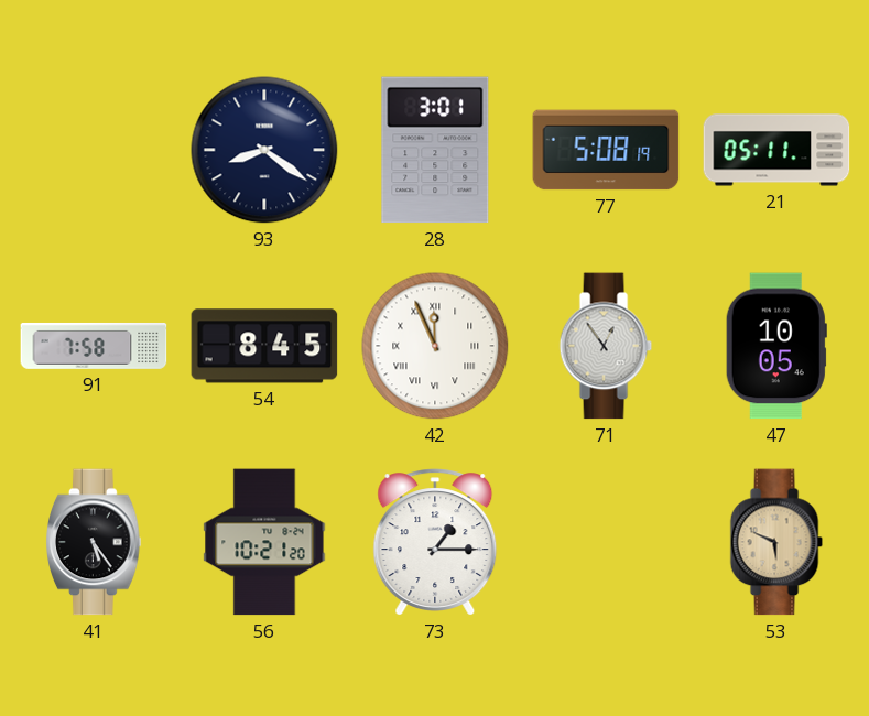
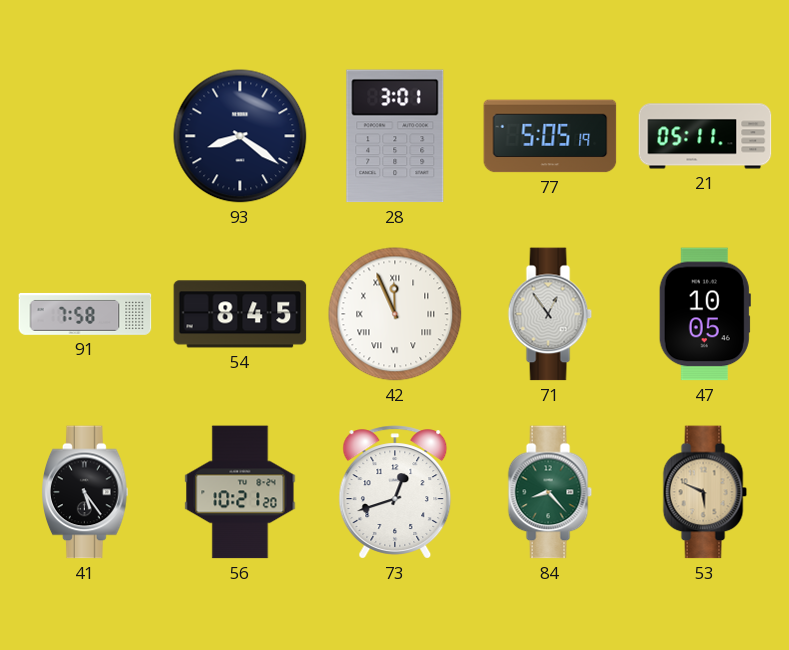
77: 5:08 -> 5:05 (550, 136)
73: 1:15 -> 12:42 (395, 492)
84: none -> 8:23 (550, 492)
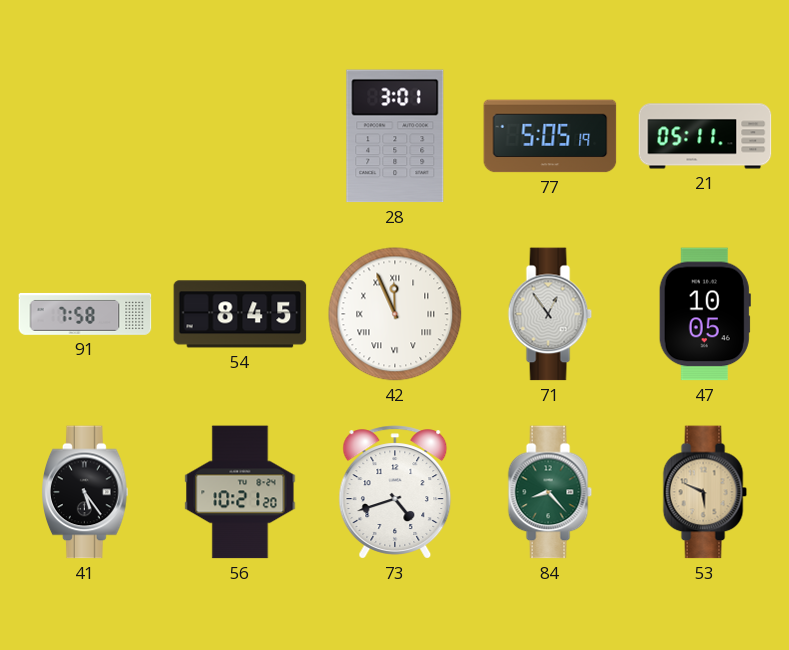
93: 8:21 -> none (240, 136)
73: 12:42 -> 4:42 (395, 492)
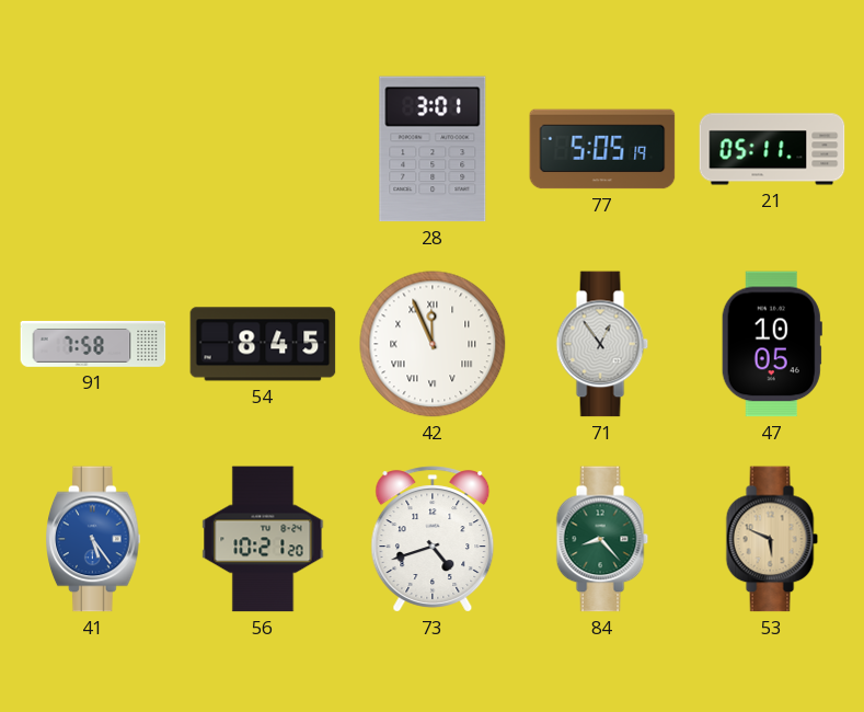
41 dial: black -> blue (94, 539)
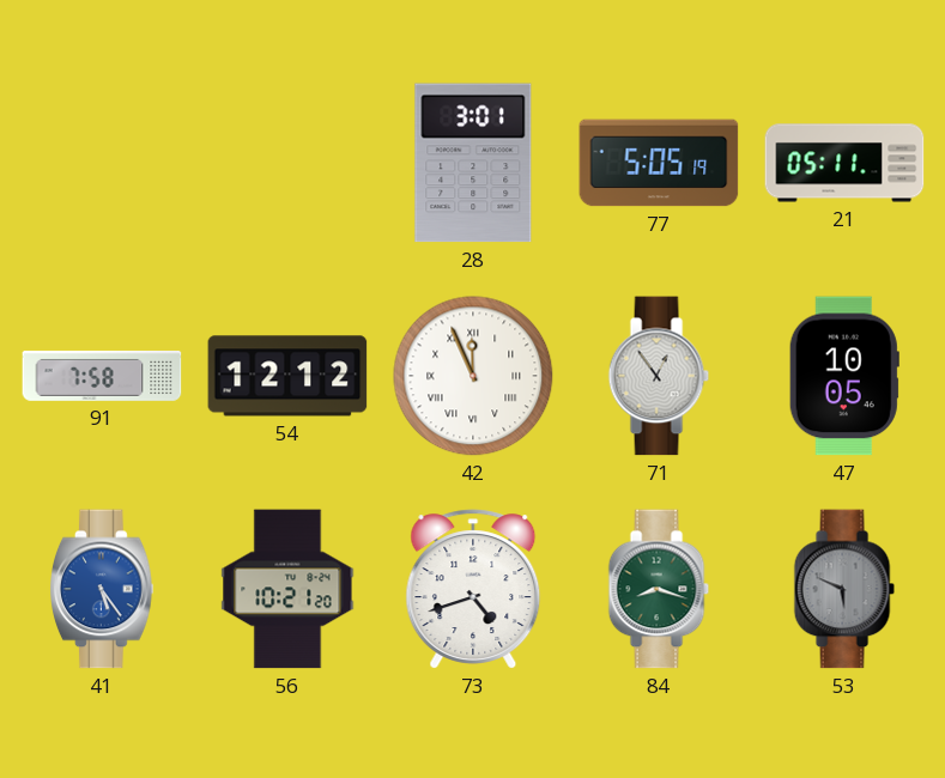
54: 8:45 -> 12:12 (287, 376)
84: 8:23 -> 8:18 (659, 589)
53 dial: champagne -> grey (844, 589)
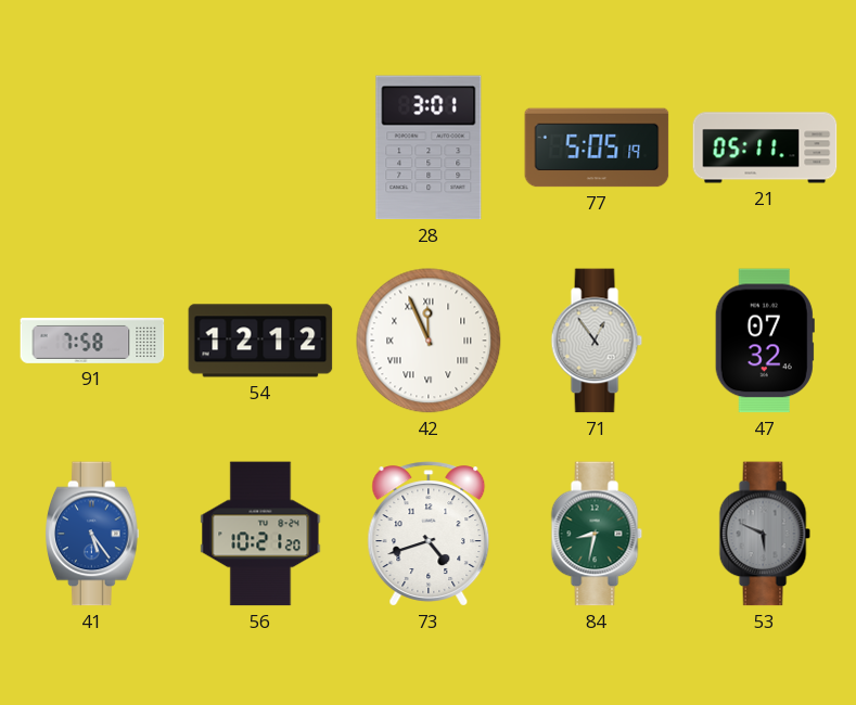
47: 10:05 -> 07:32 (765, 341)
84: 8:18 -> 8:32 (597, 534)
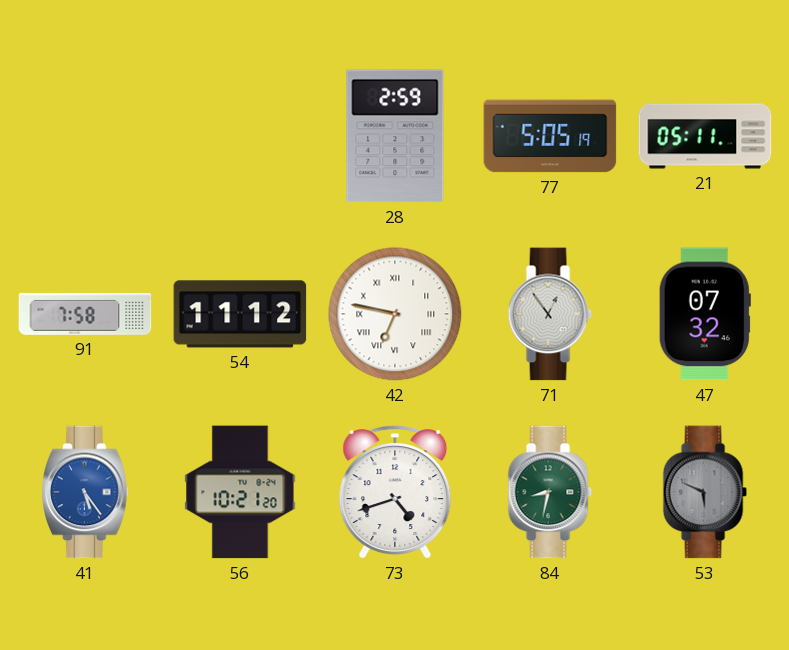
28: 3:01 -> 2:59 (395, 136)
54: 12:12 -> 11:12 (240, 314)
42: 11:56 -> 6:47 (395, 314)
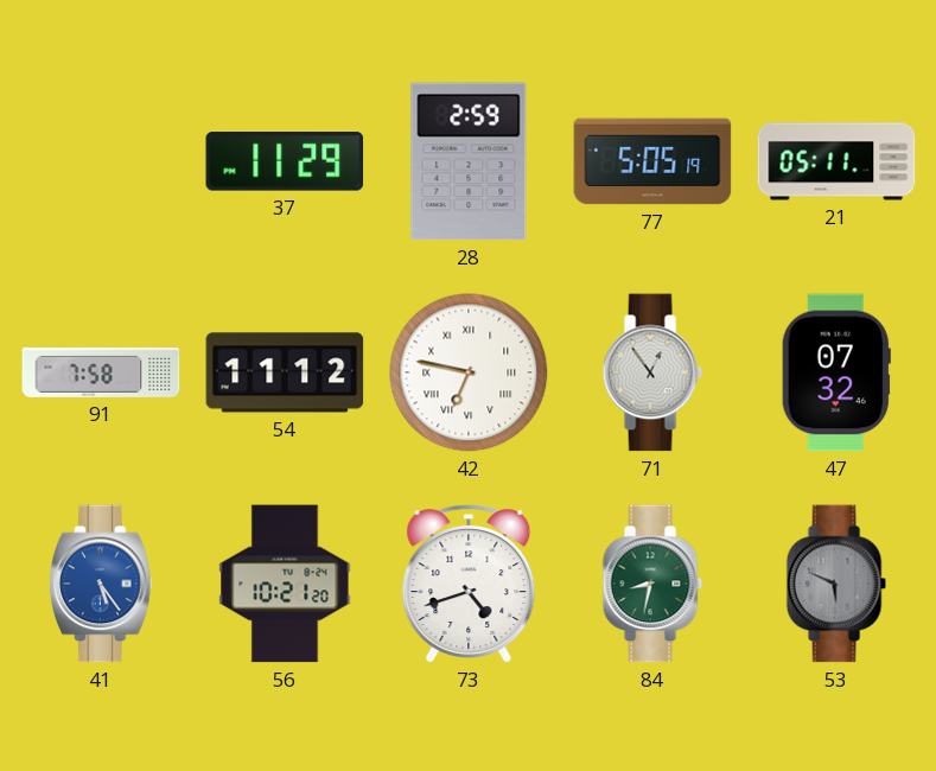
37: none -> 11:29 (285, 163)
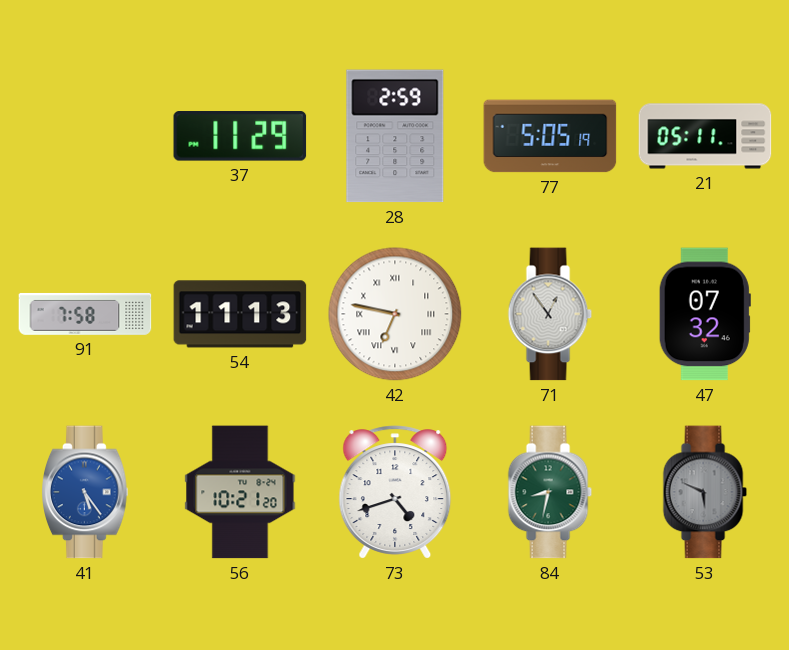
54: 11:12 -> 11:13 (240, 314)
